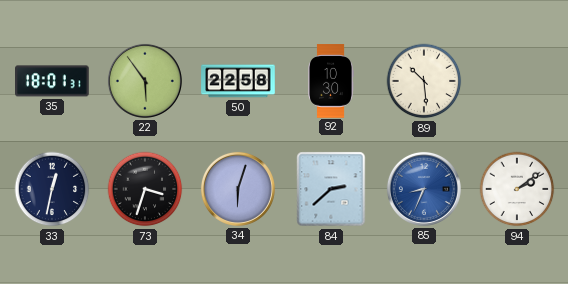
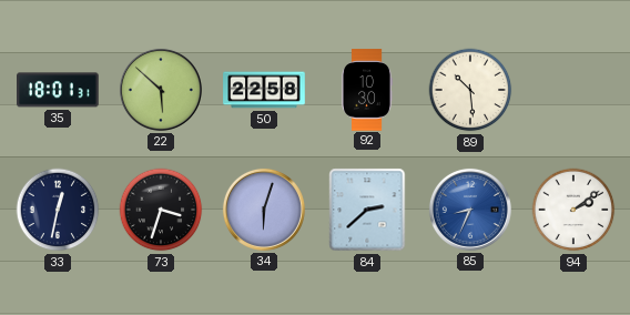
22: 5:54 -> 5:52 (161, 90)
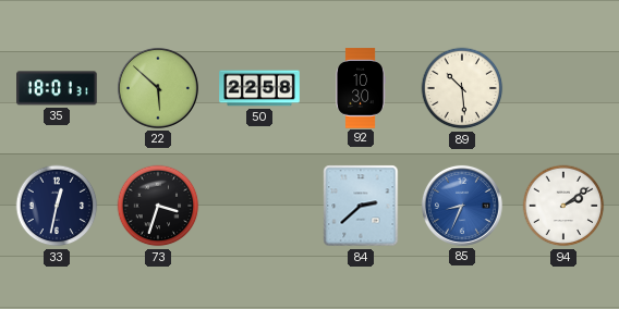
34: 6:03 -> none (264, 210)
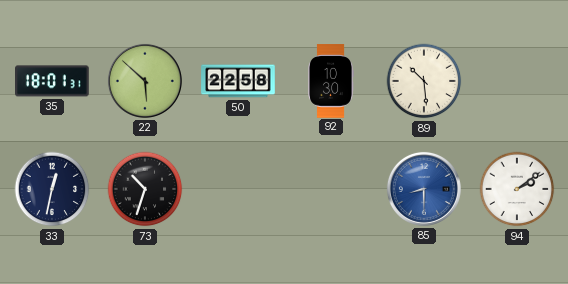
73: 3:33 -> 10:33 (145, 189)
84: 2:38 -> none (361, 206)
85: 8:34 -> 8:30 (424, 189)
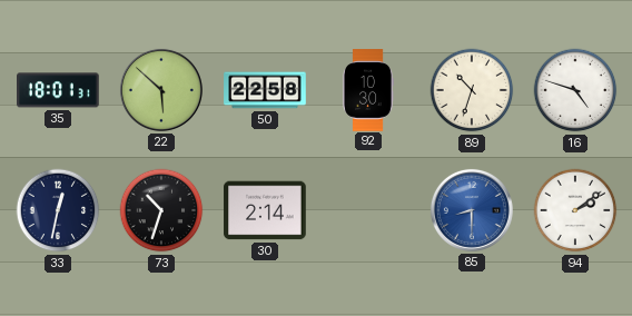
89: 10:29 -> 10:33 (472, 90)
16: none -> 4:48 (575, 90)
30: none -> 2:14 (265, 210)
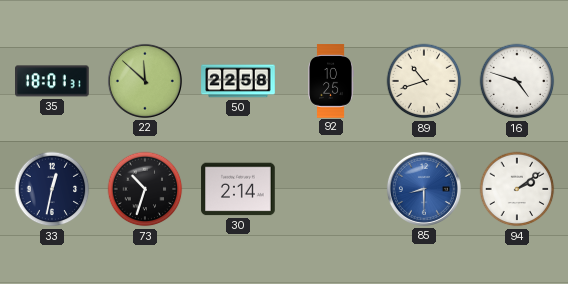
22: 5:52 -> 11:52 (145, 81)
92: 10:30 -> 10:25 (330, 81)
89: 10:33 -> 10:42 (424, 81)
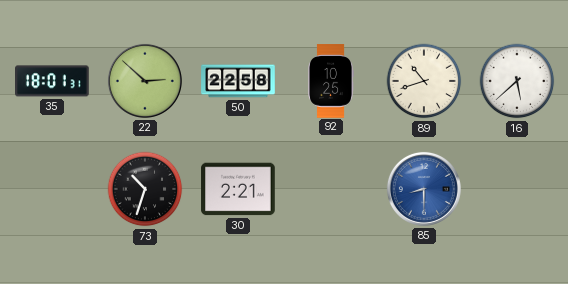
22: 11:52 -> 2:52 (145, 81)
16: 4:48 -> 5:38 (517, 81)
33: 12:32 -> none (52, 189)
30: 2:14 -> 2:21 (238, 189)
94: 2:09 -> none (517, 189)
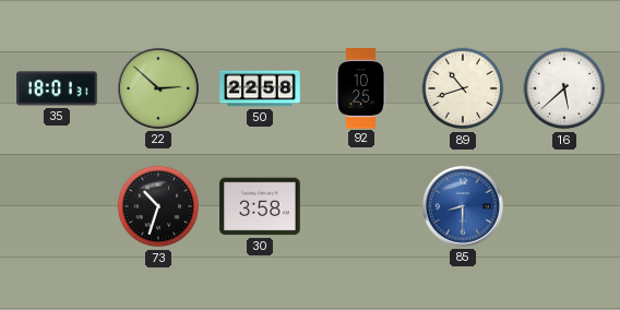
30: 2:21 -> 3:58 (260, 206)
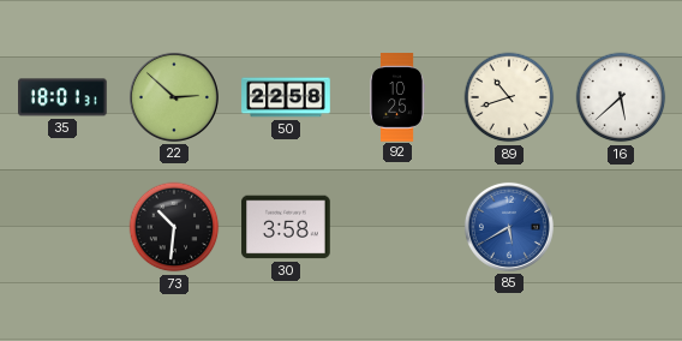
73: 10:33 -> 10:31 (174, 227)
85: 8:30 -> 5:40 (509, 227)
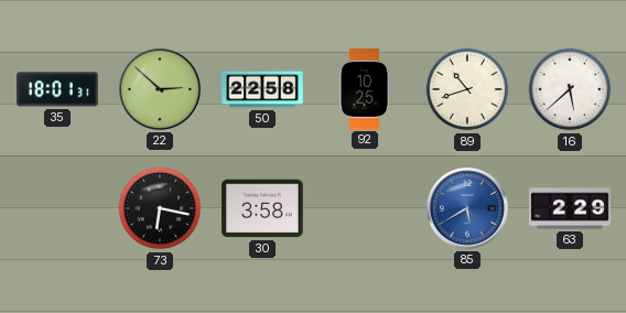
73: 10:31 -> 6:17 (160, 208)
63: none -> 2:29 (570, 208)
